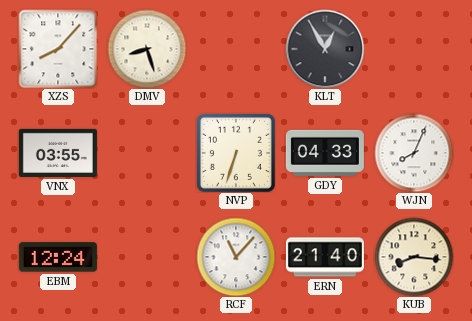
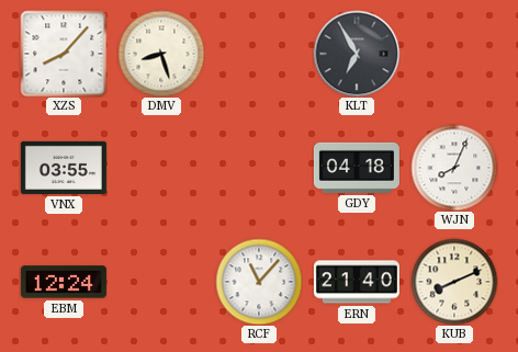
KLT: 12:55 -> 6:55 (357, 54)
NVP: 6:33 -> none (236, 153)
GDY: 04:33 -> 04:18 (357, 168)
KUB: 8:16 -> 8:11 (454, 282)
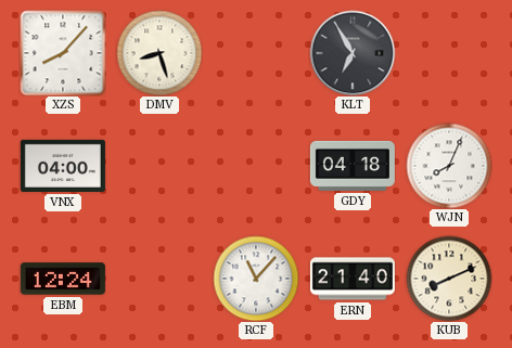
VNX: 03:55 -> 04:00 (63, 166)
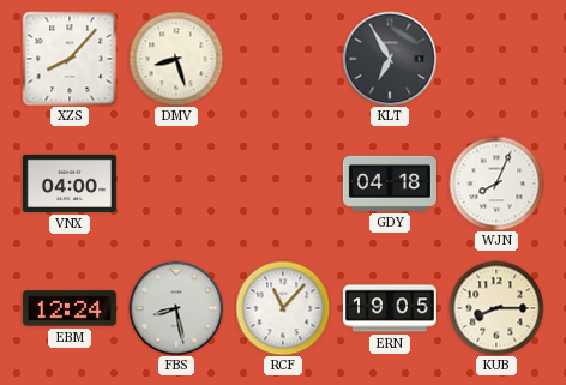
FBS: none -> 8:28 (176, 308)
ERN: 21:40 -> 19:05 (390, 308)
KUB: 8:11 -> 8:15 (496, 308)
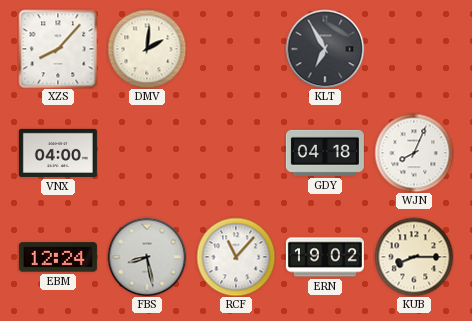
DMV: 8:27 -> 2:01 (147, 49)
ERN: 19:05 -> 19:02 (325, 257)
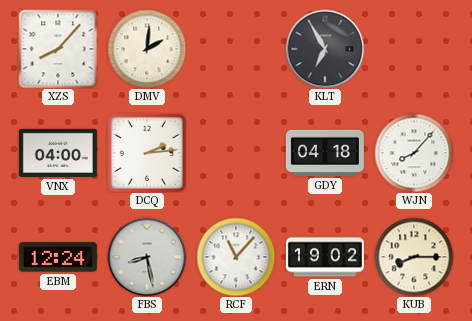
DCQ: none -> 2:14 (147, 153)
WJN: 8:04 -> 8:07 (414, 153)
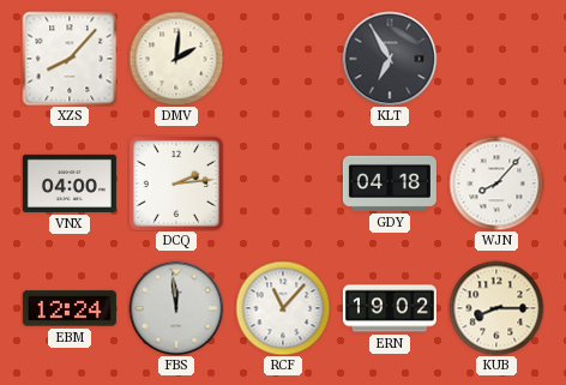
FBS: 8:28 -> 11:59 (176, 308)
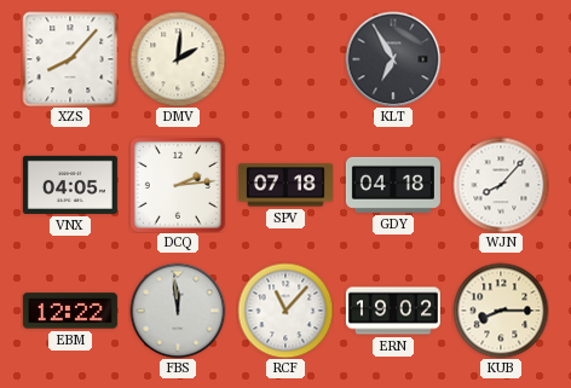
VNX: 04:00 -> 04:05 (70, 185)
SPV: none -> 07:18 (285, 185)
EBM: 12:24 -> 12:22 (70, 311)
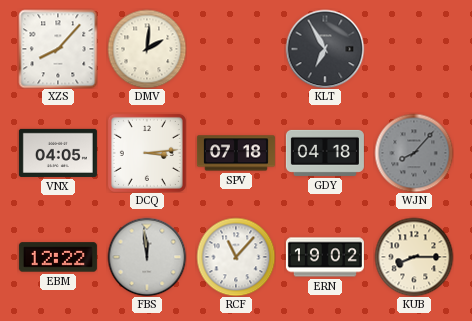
DCQ: 2:14 -> 3:14 (147, 153)
WJN dial: white -> grey (414, 153)
